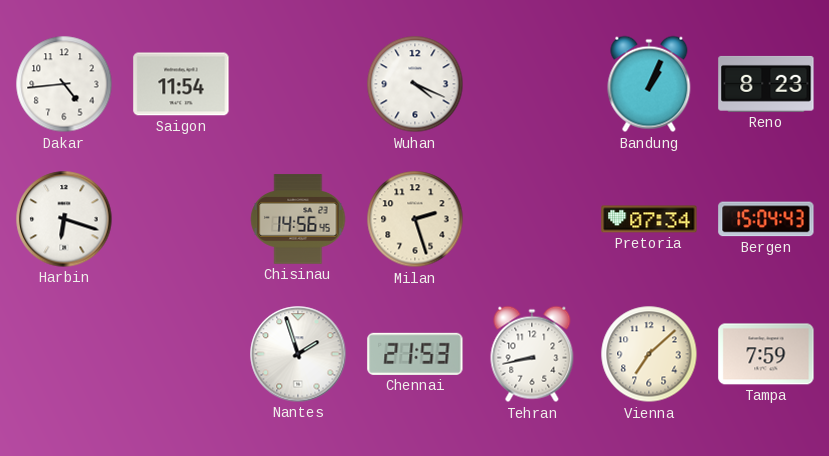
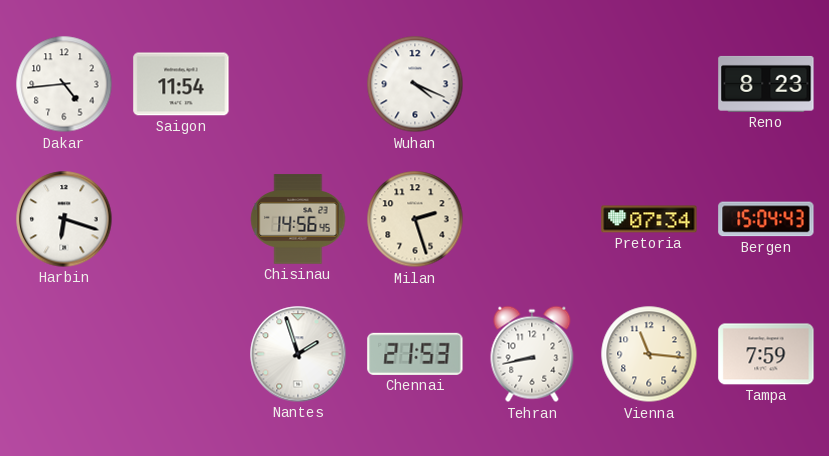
Bandung: 1:04 -> none (649, 84)
Vienna: 7:08 -> 11:16 (649, 354)
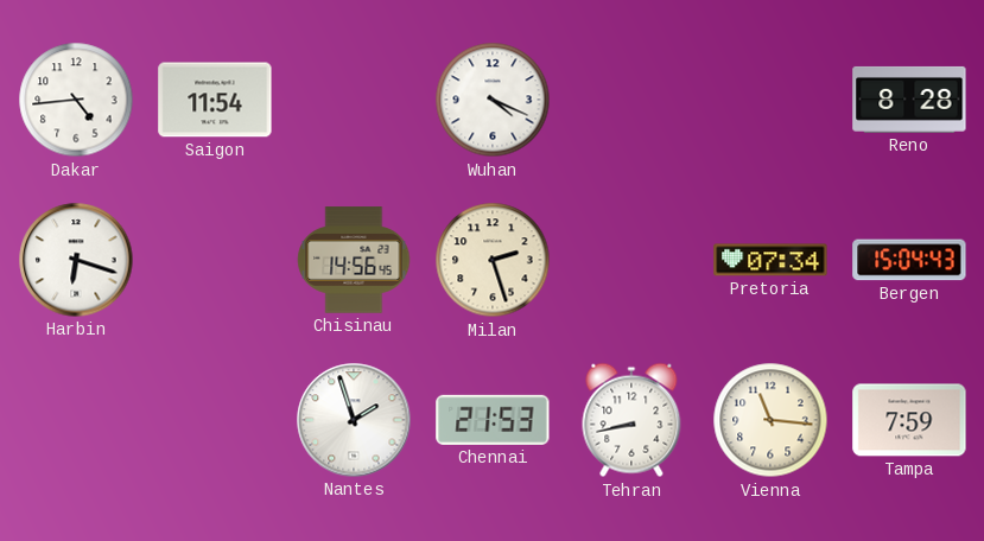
Reno: 8:23 -> 8:28 (909, 100)
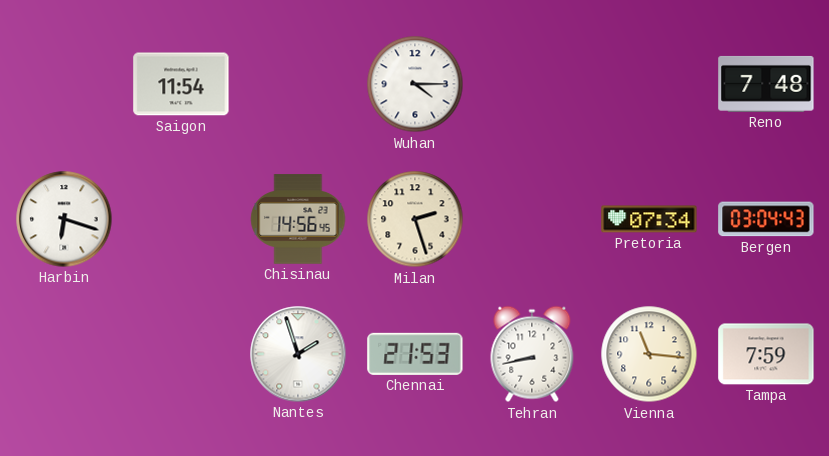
Dakar: 4:44 -> none (76, 100)
Wuhan: 4:19 -> 4:15 (415, 84)
Reno: 8:28 -> 7:48 (766, 84)
Bergen: 15:04 -> 03:04 (766, 219)
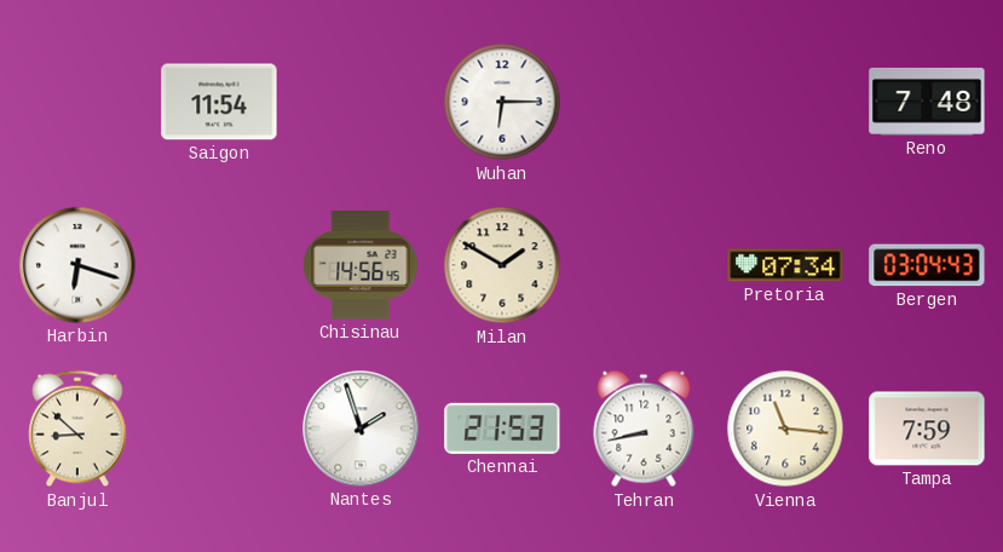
Wuhan: 4:15 -> 6:15 (502, 102)
Milan: 2:27 -> 1:50 (502, 265)
Banjul: none -> 8:52 (77, 429)
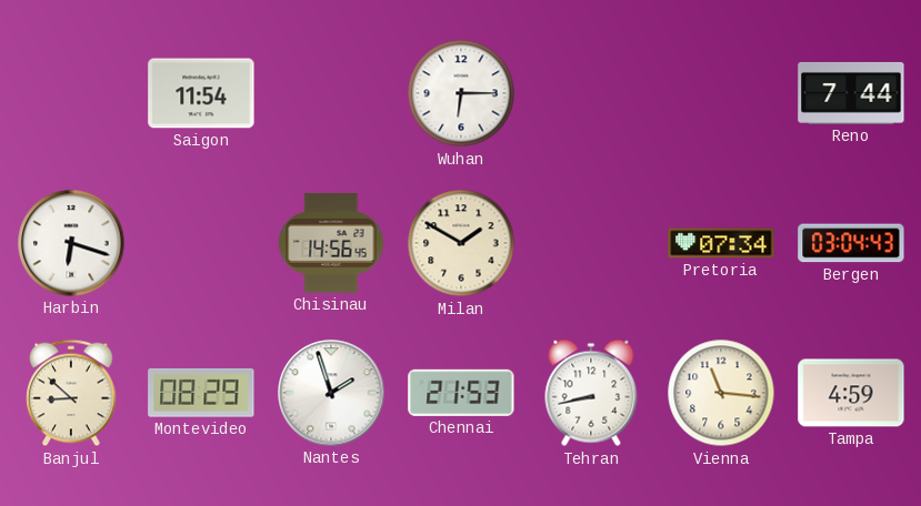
Reno: 7:48 -> 7:44 (851, 93)
Montevideo: none -> 08:29 (201, 393)
Tampa: 7:59 -> 4:59 (851, 393)
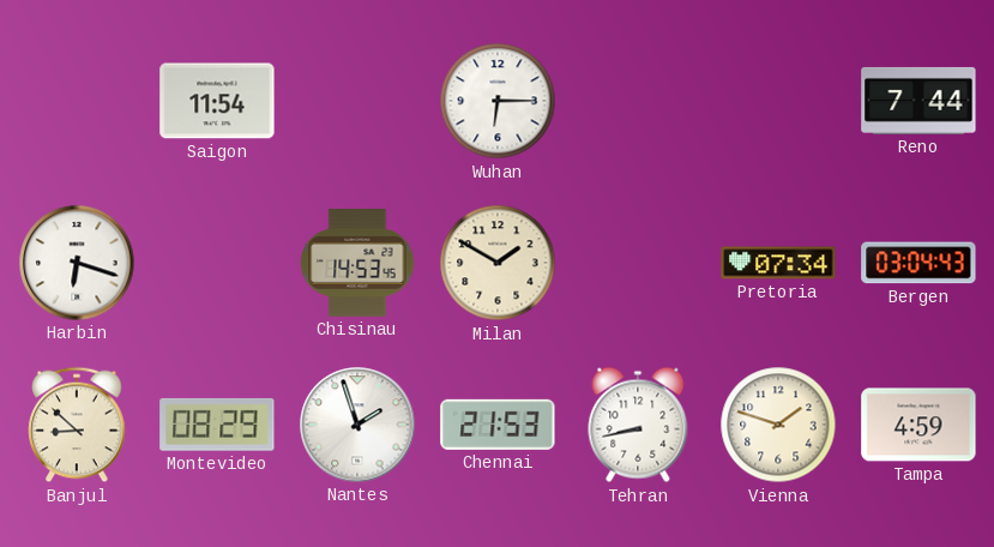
Chisinau: 14:56 -> 14:53 (357, 263)
Vienna: 11:16 -> 1:48 (778, 425)
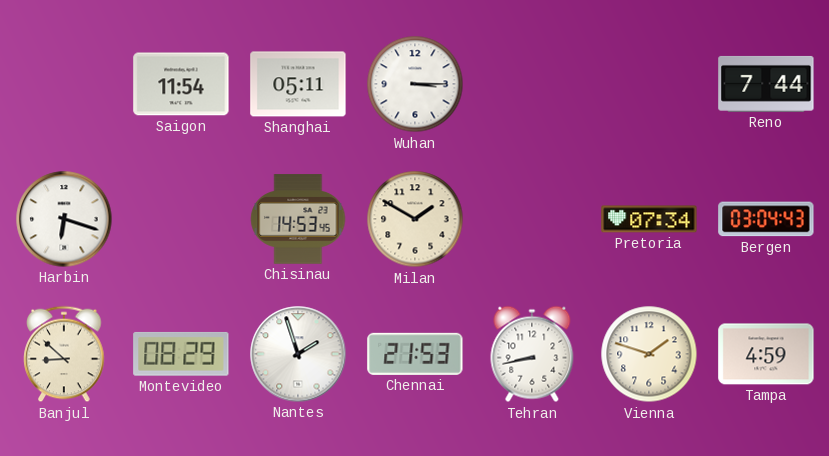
Shanghai: none -> 05:11 (298, 84)
Wuhan: 6:15 -> 3:15 (415, 84)
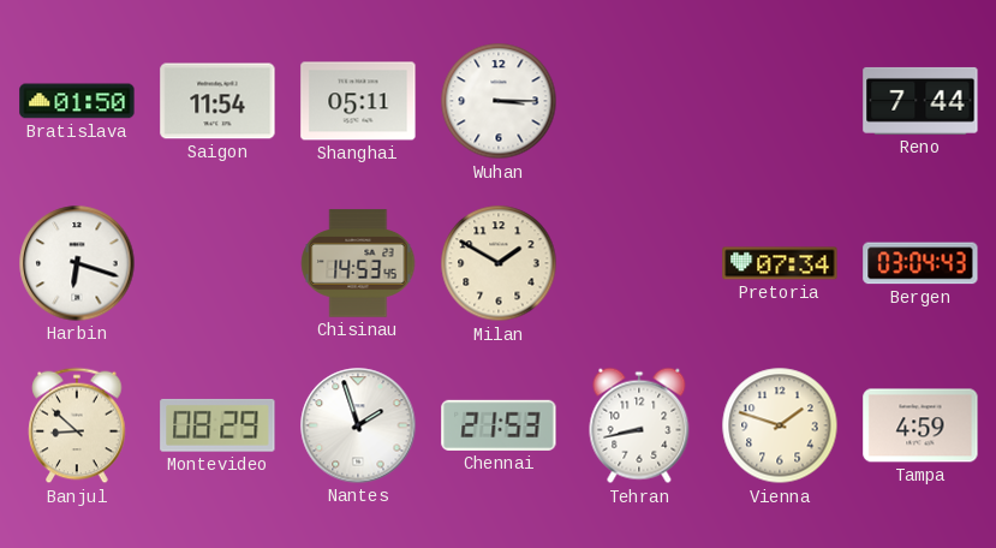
Bratislava: none -> 01:50 (77, 101)
